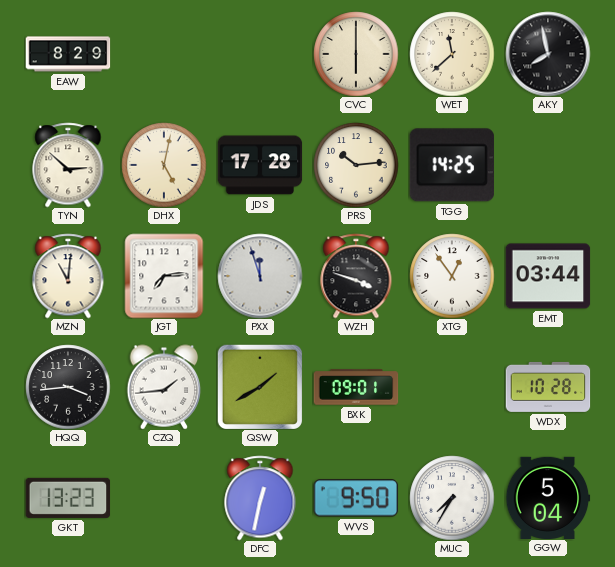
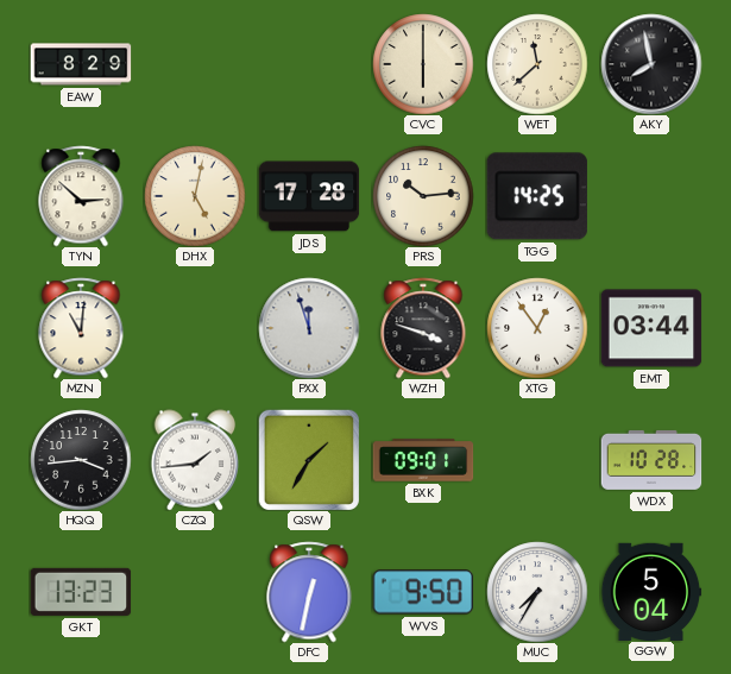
JGT: 7:14 -> none (164, 276)
QSW: 1:40 -> 1:35 (309, 460)
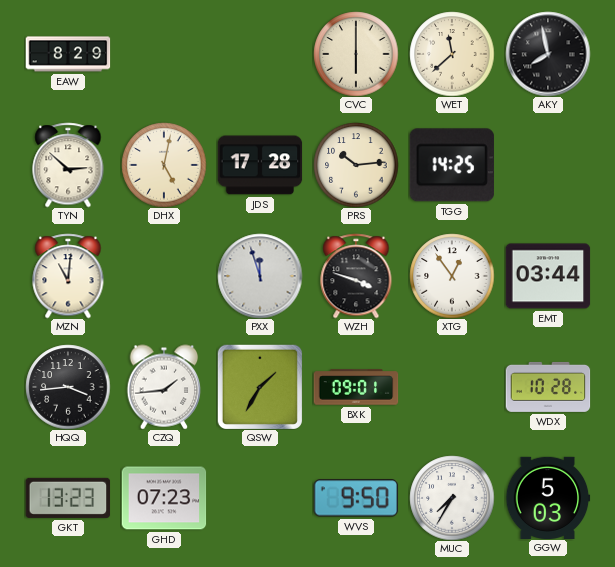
GHD: none -> 07:23 (164, 498)
DFC: 12:32 -> none (309, 592)
GGW: 5:04 -> 5:03 (548, 497)
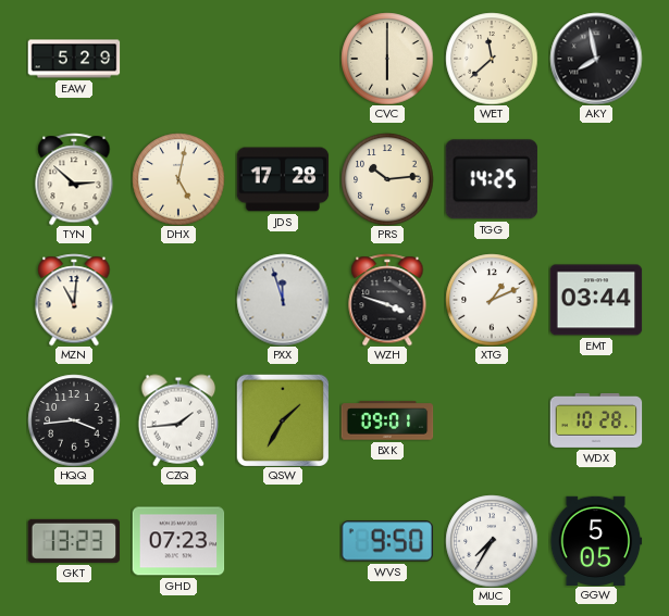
EAW: 8:29 -> 5:29 (74, 59)
XTG: 12:54 -> 1:11 (492, 300)
GGW: 5:03 -> 5:05 (596, 540)
